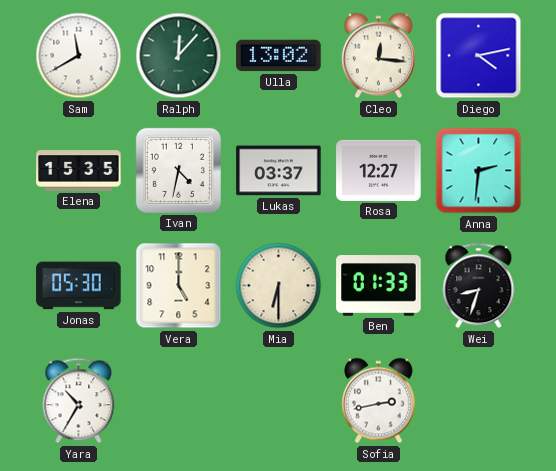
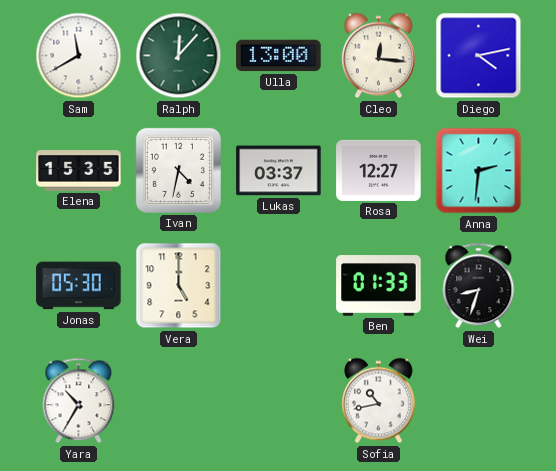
Ulla: 13:02 -> 13:00 (279, 56)
Mia: 6:30 -> none (279, 286)
Sofia: 2:43 -> 10:43 (378, 401)
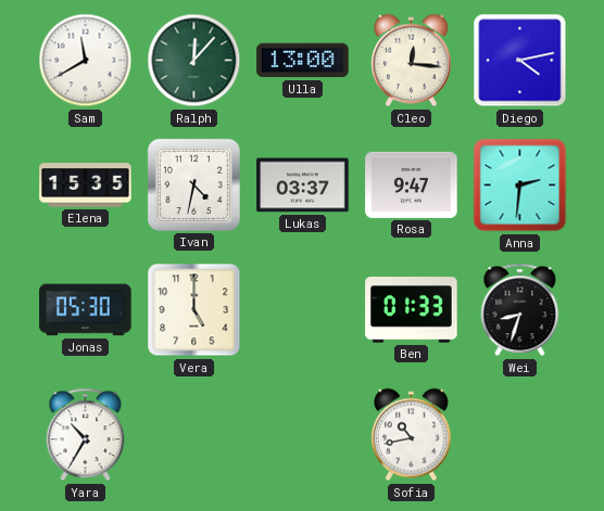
Rosa: 12:27 -> 9:47 (412, 184)
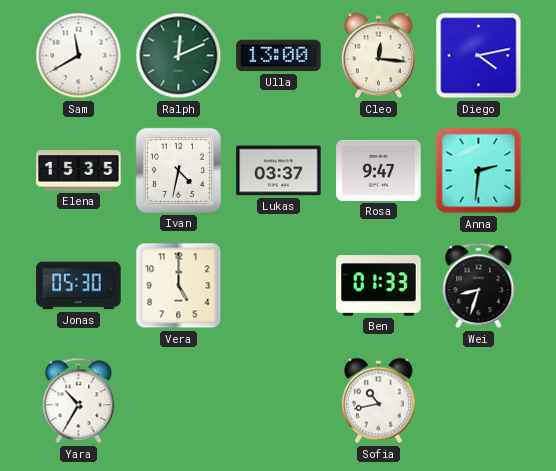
Ralph: 12:07 -> 12:11 (179, 56)
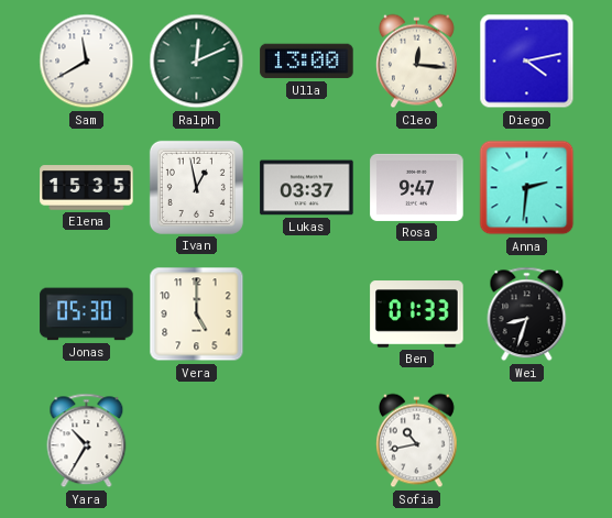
Ivan: 4:32 -> 12:58 (196, 187)
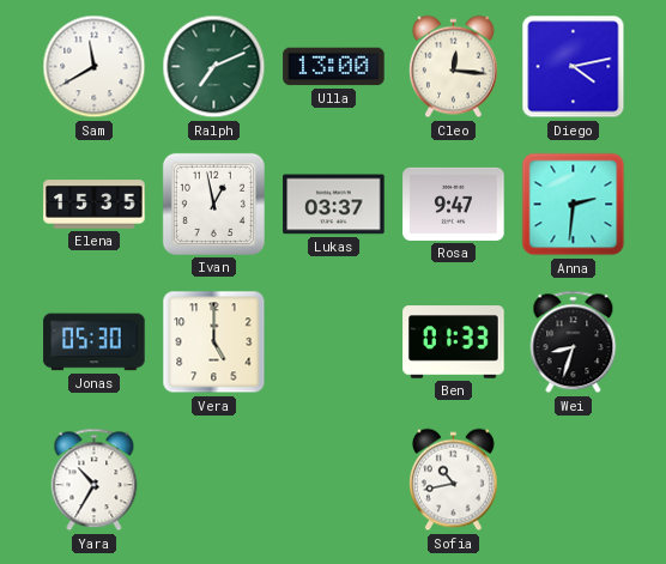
Ralph: 12:11 -> 7:11 (214, 67)
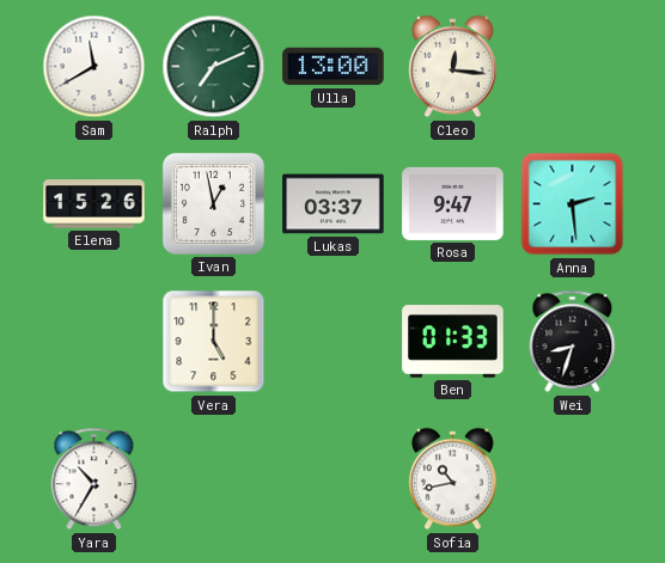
Diego: 4:13 -> none (574, 67)
Elena: 15:35 -> 15:26 (94, 204)
Anna: 2:31 -> 2:29 (573, 204)
Jonas: 05:30 -> none (95, 342)
